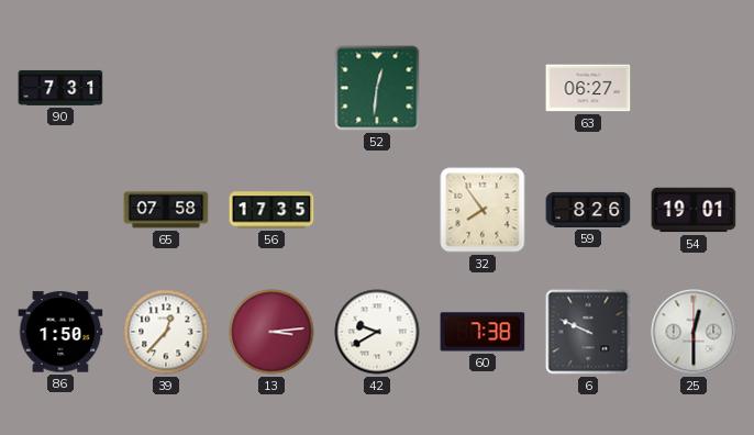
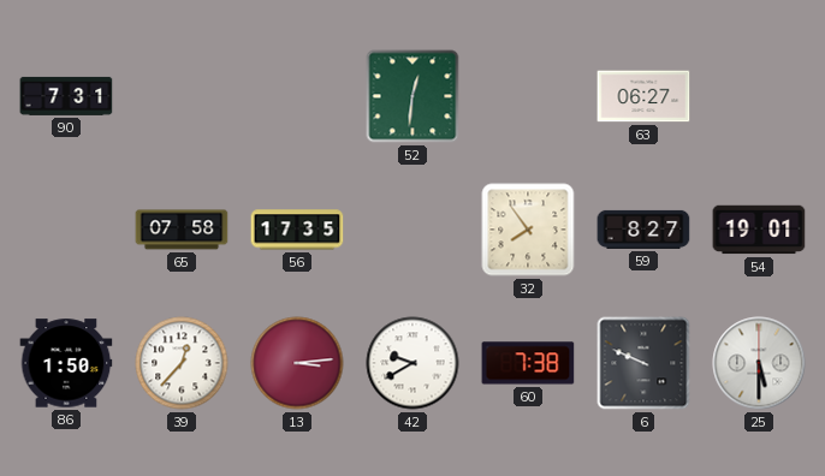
59: 8:26 -> 8:27 (643, 230)
25: 12:30 -> 5:30 (759, 363)
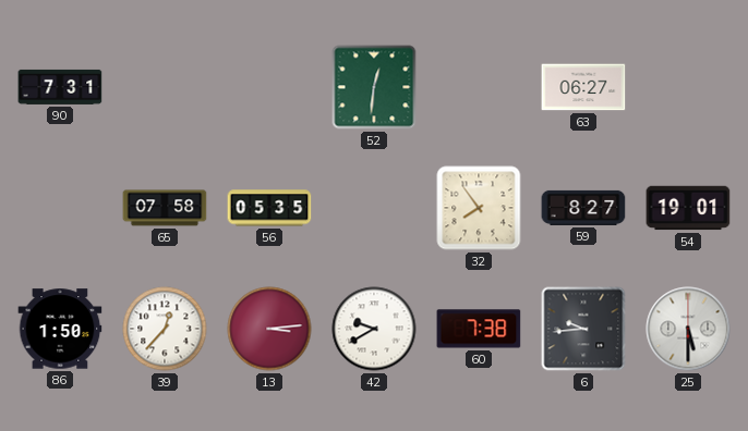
56: 17:35 -> 05:35 (269, 208)
6: 9:49 -> 9:44 (583, 329)
